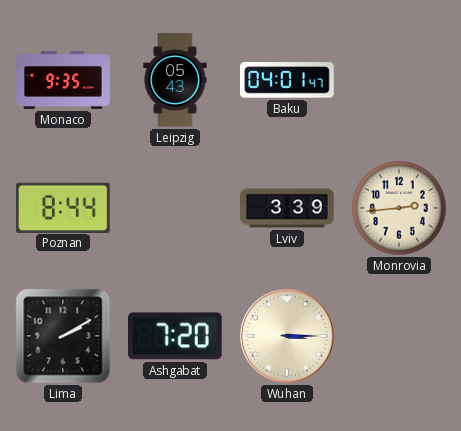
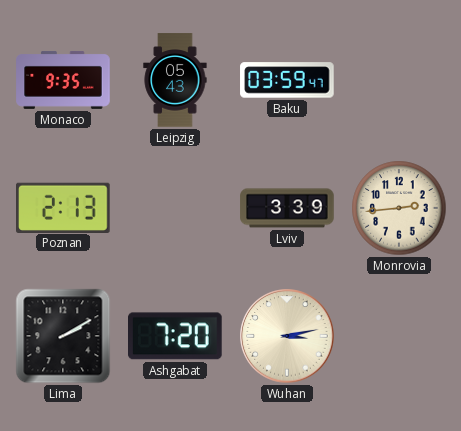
Baku: 04:01 -> 03:59 (287, 80)
Poznan: 8:44 -> 2:13 (64, 207)
Wuhan: 3:15 -> 3:13 (287, 336)
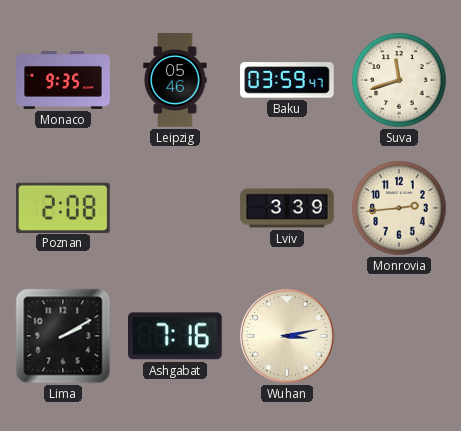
Leipzig: 05:43 -> 05:46 (175, 80)
Suva: none -> 11:42 (399, 80)
Poznan: 2:13 -> 2:08 (64, 207)
Ashgabat: 7:20 -> 7:16 (176, 336)
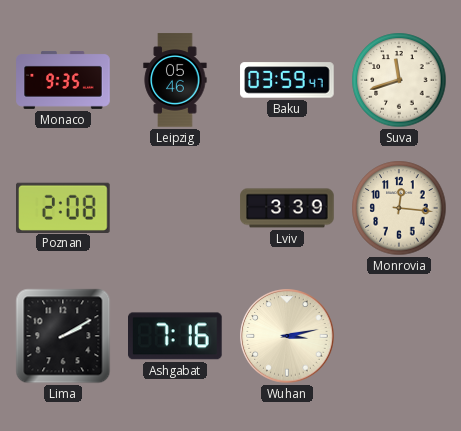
Monrovia: 2:44 -> 12:16 (399, 208)
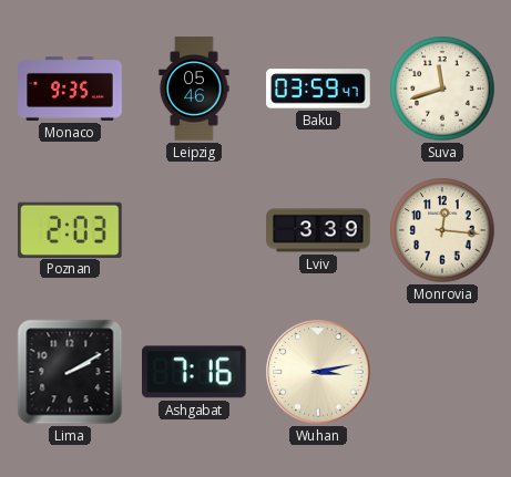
Poznan: 2:08 -> 2:03 (71, 229)
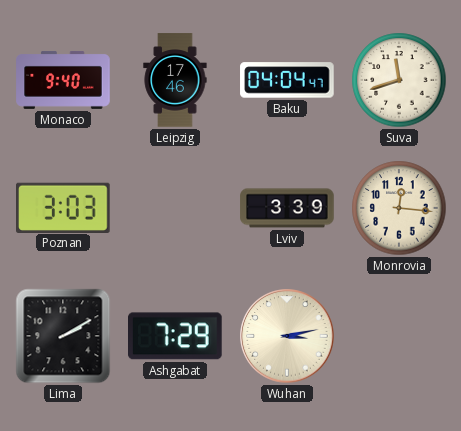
Monaco: 9:35 -> 9:40 (63, 80)
Leipzig: 05:46 -> 17:46 (175, 80)
Baku: 03:59 -> 04:04 (287, 80)
Poznan: 2:03 -> 3:03 (64, 207)
Ashgabat: 7:16 -> 7:29 (176, 336)
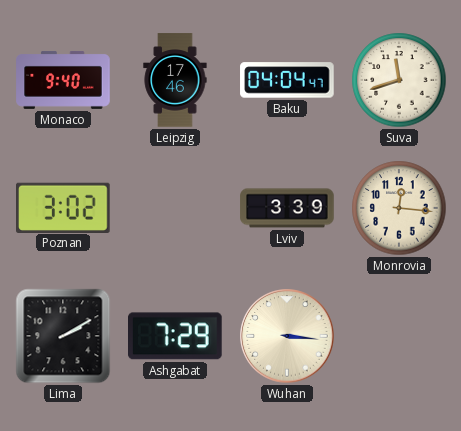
Poznan: 3:03 -> 3:02 (64, 207)
Wuhan: 3:13 -> 3:16 (287, 336)
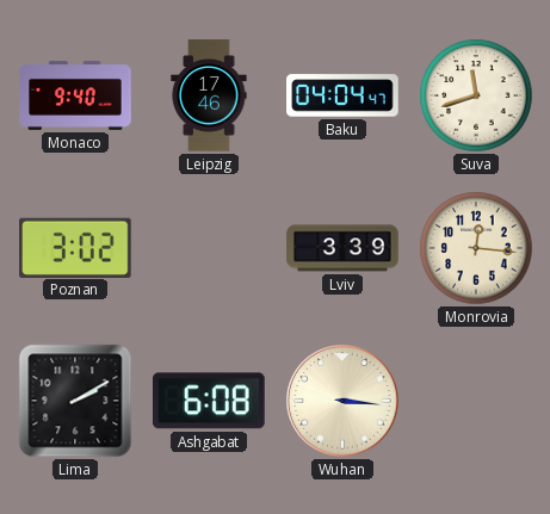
Ashgabat: 7:29 -> 6:08 (210, 401)
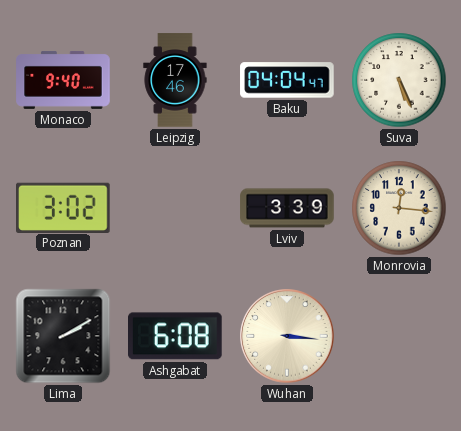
Suva: 11:42 -> 5:26 (399, 80)
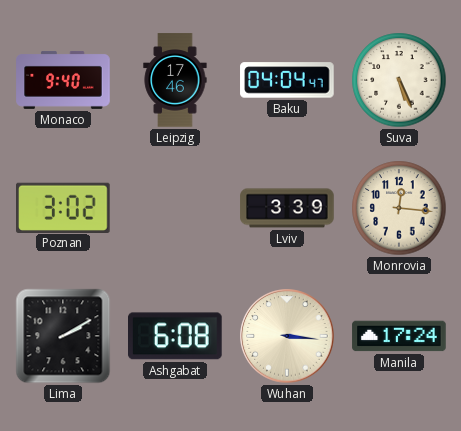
Manila: none -> 17:24 (399, 336)
